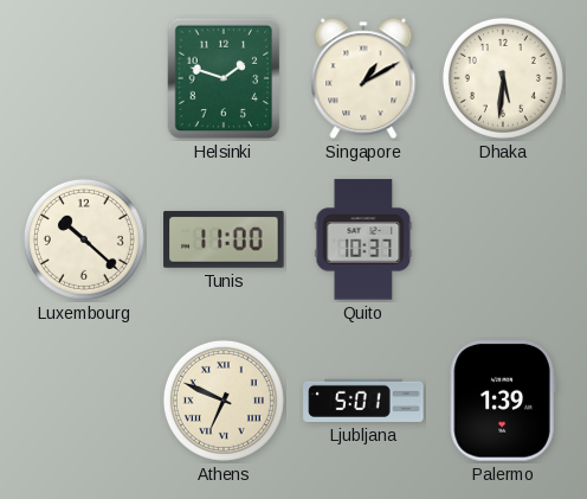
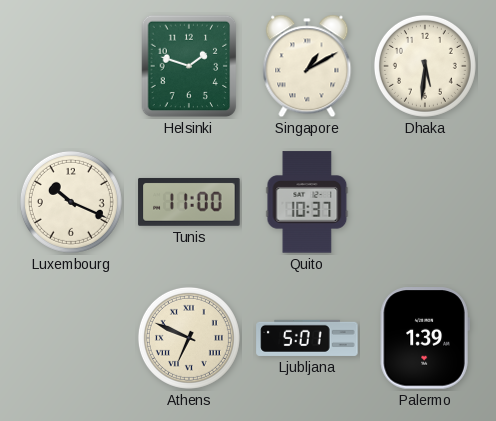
Luxembourg: 10:22 -> 10:19 (71, 202)
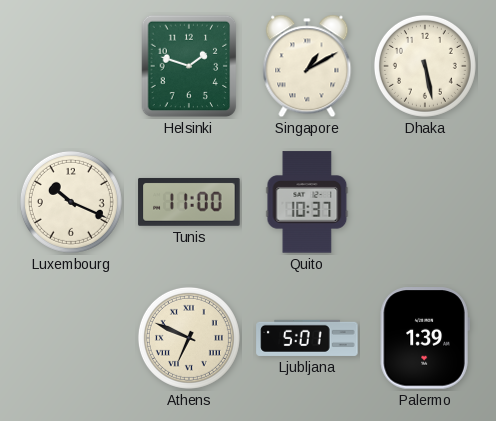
Dhaka: 5:31 -> 5:28 (425, 66)
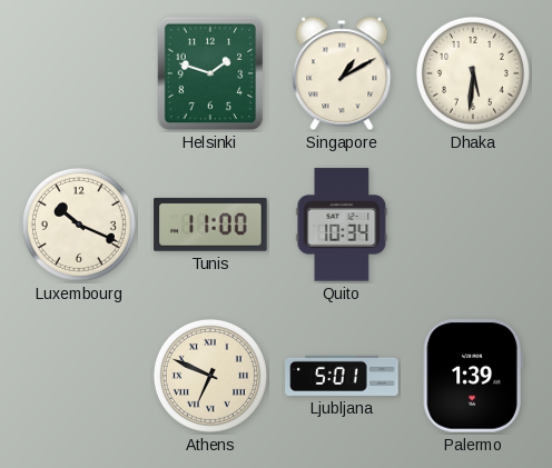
Dhaka: 5:28 -> 5:31 (473, 73)
Quito: 10:37 -> 10:34 (342, 225)
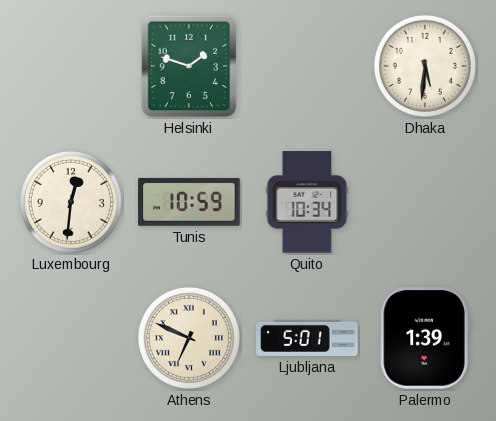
Singapore: 1:10 -> none (342, 73)
Luxembourg: 10:19 -> 12:31 (71, 202)
Tunis: 11:00 -> 10:59 (189, 202)
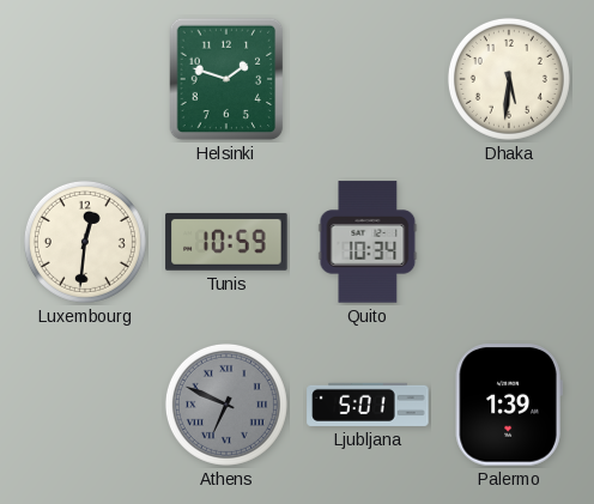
Athens dial: cream -> grey (226, 405)
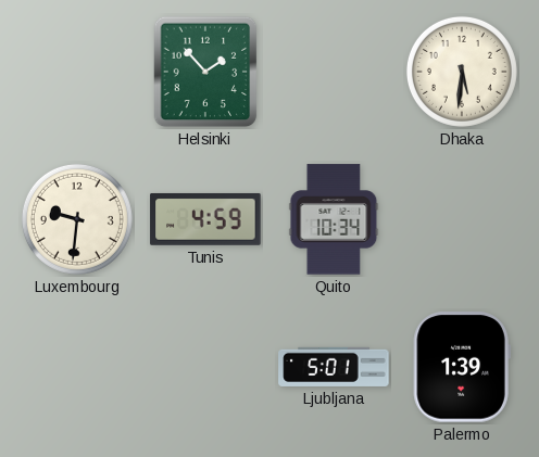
Helsinki: 1:48 -> 1:53 (205, 72)
Luxembourg: 12:31 -> 9:31 (77, 219)
Tunis: 10:59 -> 4:59 (205, 219)
Athens: 6:49 -> none (226, 405)
